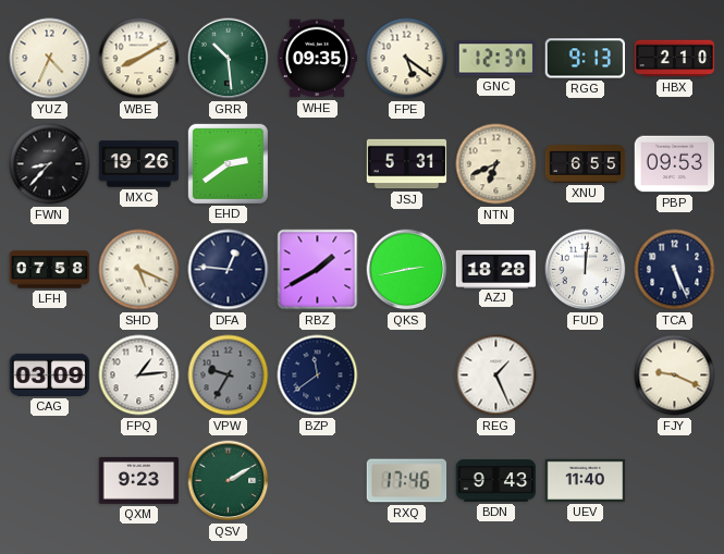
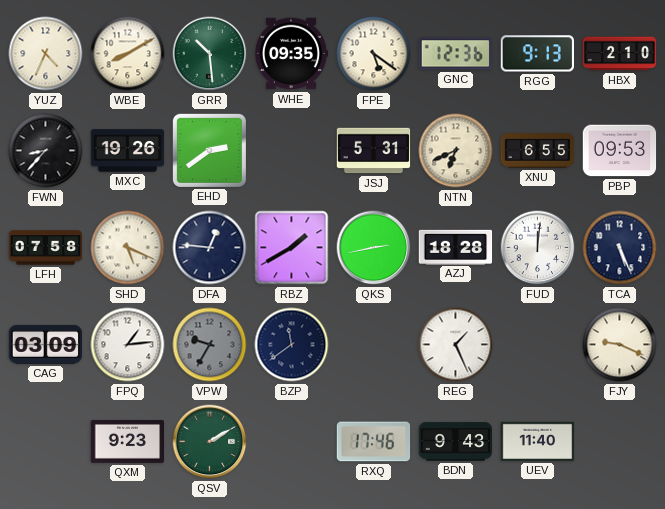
GNC: 12:37 -> 12:36 (456, 54)
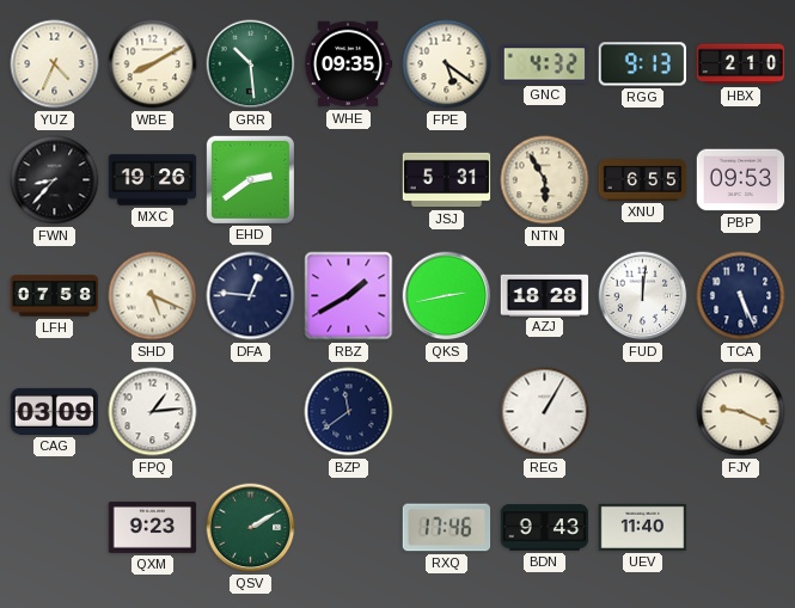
GNC: 12:36 -> 4:32 (545, 65)
NTN: 6:41 -> 5:55 (545, 180)
VPW: 9:35 -> none (210, 345)
REG: 1:26 -> 1:05 (545, 412)
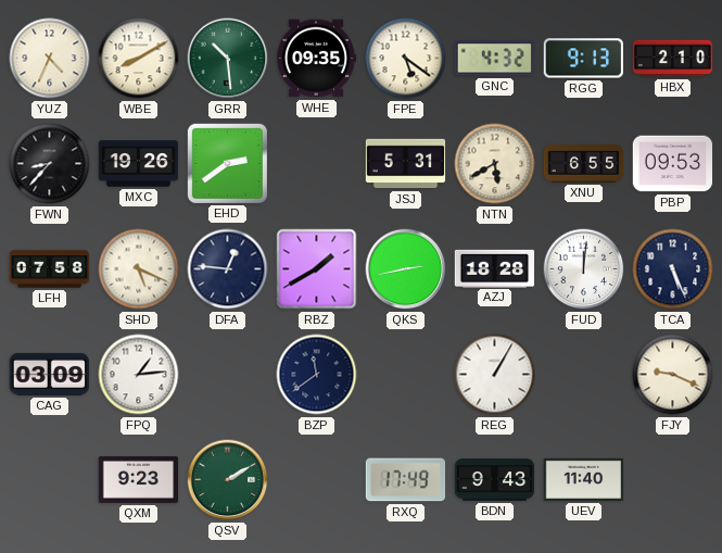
NTN: 5:55 -> 5:40 (495, 164)
RXQ: 17:46 -> 17:49 (406, 480)
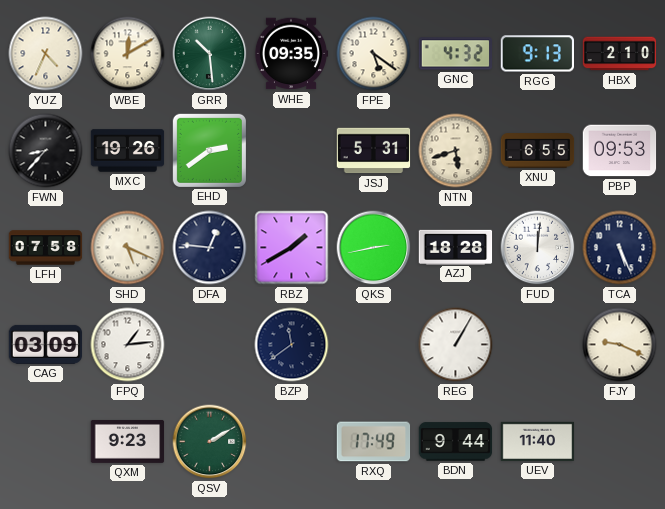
WBE: 8:10 -> 12:10 (128, 54)
NTN: 5:40 -> 5:42 (456, 151)
BDN: 9:43 -> 9:44 (456, 442)
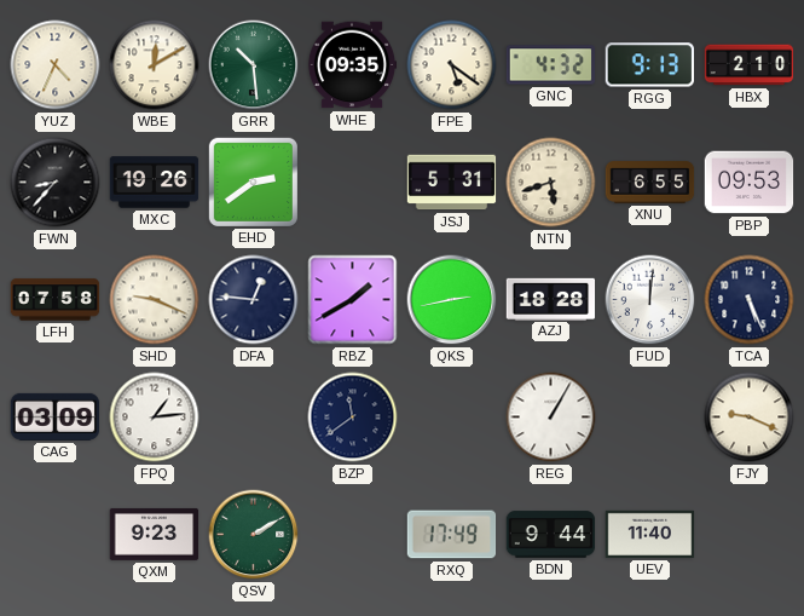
SHD: 5:19 -> 9:19 (155, 300)
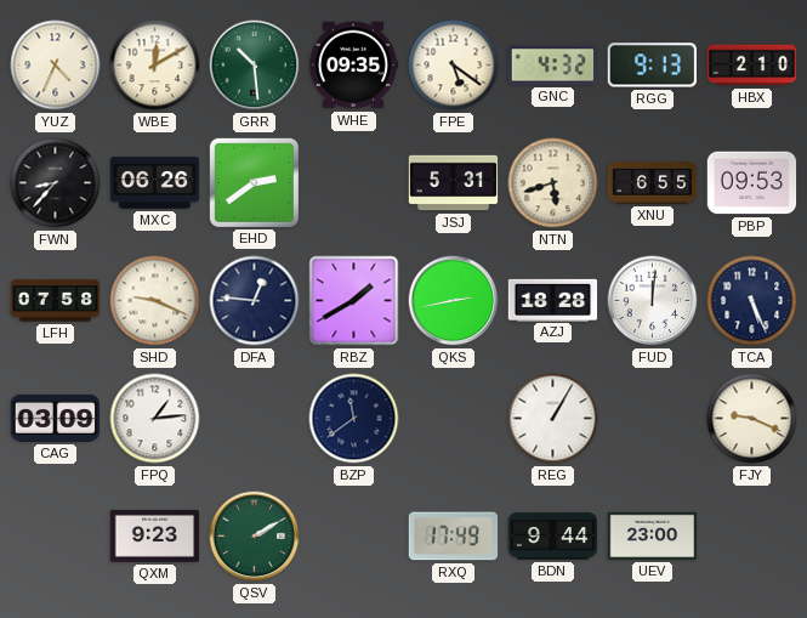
MXC: 19:26 -> 06:26 (155, 183)
UEV: 11:40 -> 23:00 (653, 535)
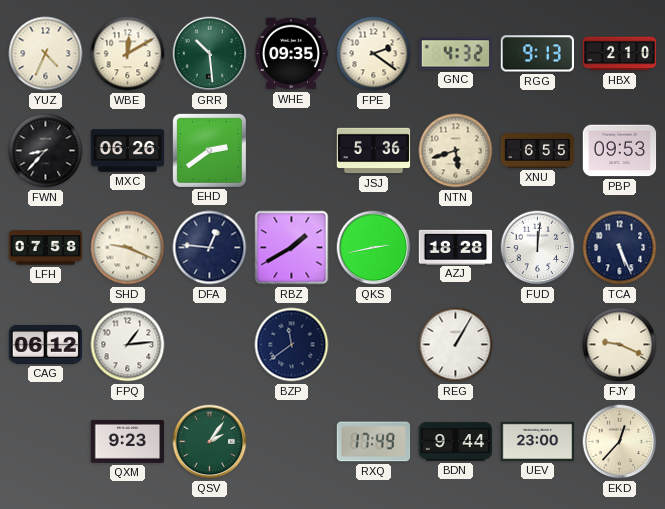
FPE: 5:21 -> 2:21 (374, 54)
JSJ: 5:31 -> 5:36 (374, 151)
CAG: 03:09 -> 06:12 (46, 344)
QSV: 2:10 -> 2:06 (210, 442)
EKD: none -> 12:37 (620, 442)
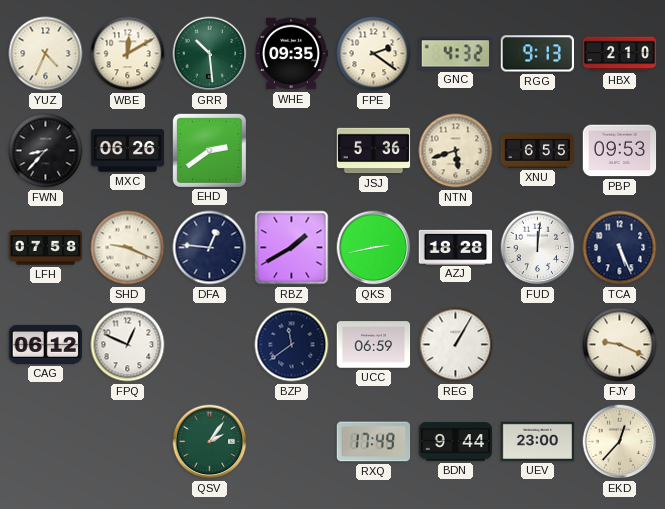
FPQ: 1:14 -> 12:49 (128, 345)
UCC: none -> 06:59 (374, 345)
QXM: 9:23 -> none (128, 441)
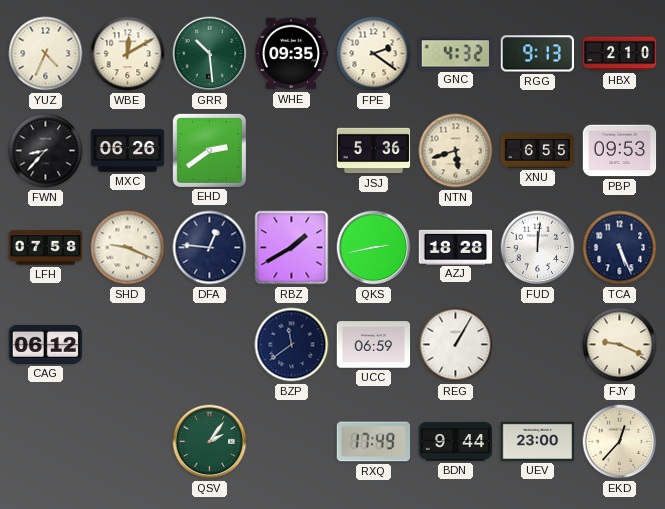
FPQ: 12:49 -> none (128, 345)
